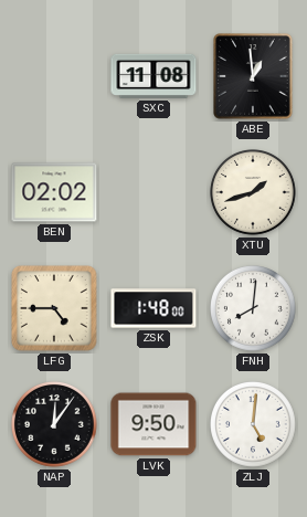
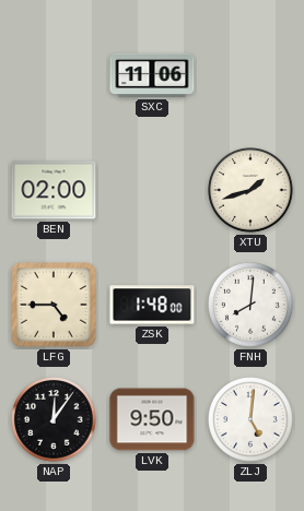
SXC: 11:08 -> 11:06 (152, 75)
ABE: 12:59 -> none (253, 76)
BEN: 02:02 -> 02:00 (54, 190)
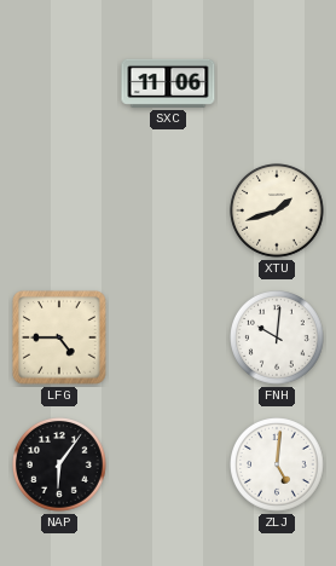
BEN: 02:00 -> none (54, 190)
ZSK: 1:48 -> none (152, 305)
FNH: 8:01 -> 10:01 (278, 339)
NAP: 12:06 -> 6:06 (60, 466)
LVK: 9:50 -> none (152, 419)
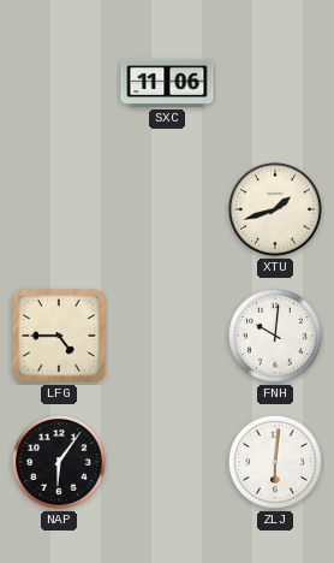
ZLJ: 5:01 -> 6:01 (276, 463)
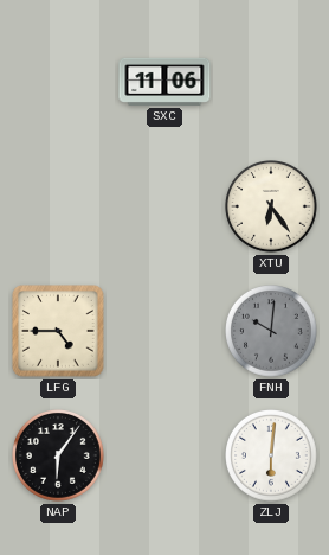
XTU: 1:42 -> 6:24 (272, 208)
FNH dial: white -> grey (272, 332)
